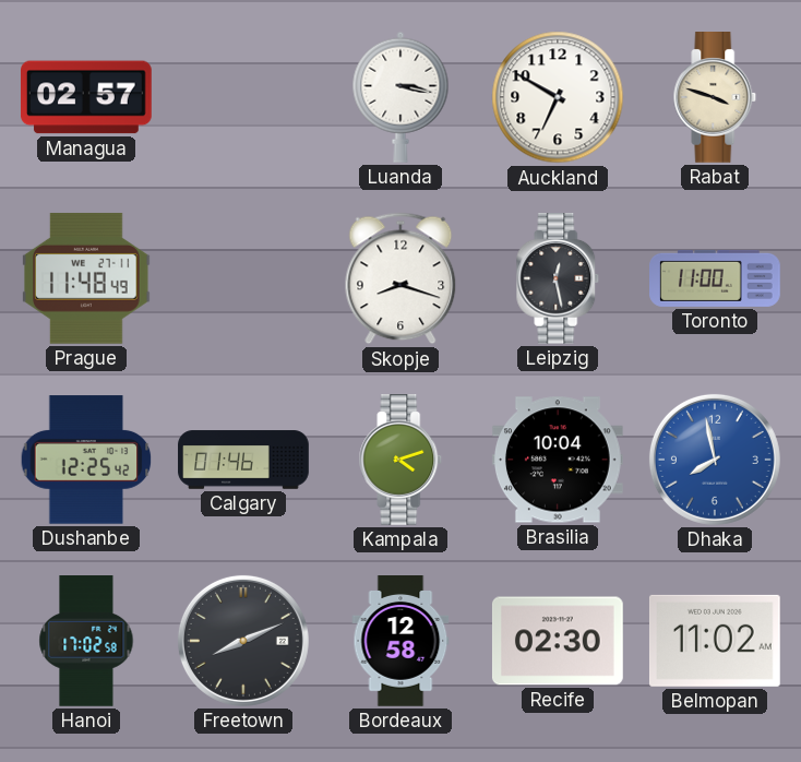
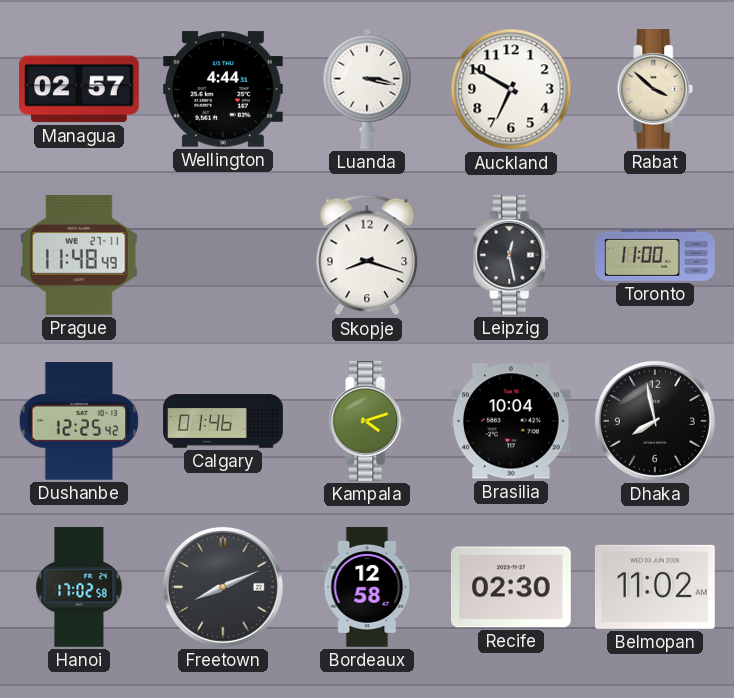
Wellington: none -> 4:44 (224, 89)
Rabat: 3:48 -> 3:52 (655, 90)
Dhaka dial: blue -> black (655, 421)
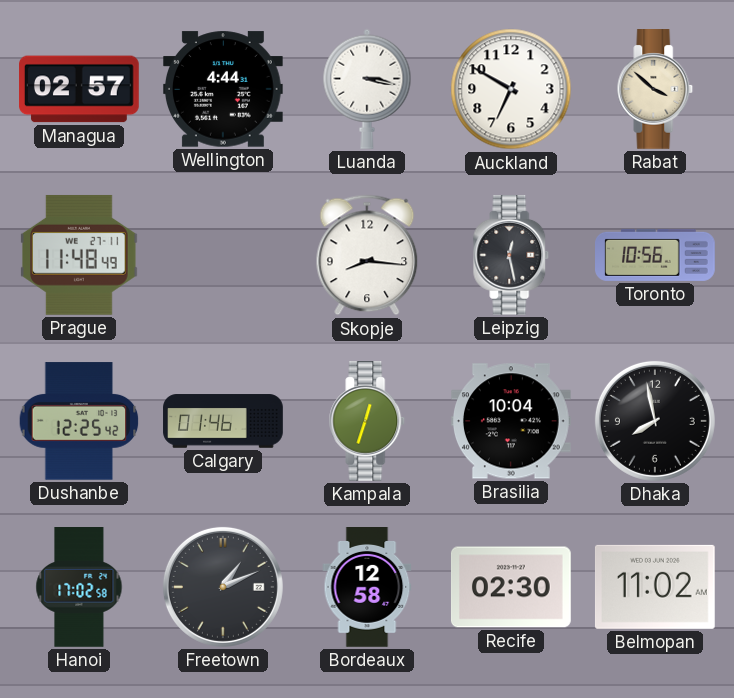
Skopje: 8:18 -> 8:16 (367, 255)
Toronto: 11:00 -> 10:56 (656, 255)
Kampala: 4:12 -> 12:33 (367, 422)
Freetown: 8:11 -> 1:11 (223, 587)
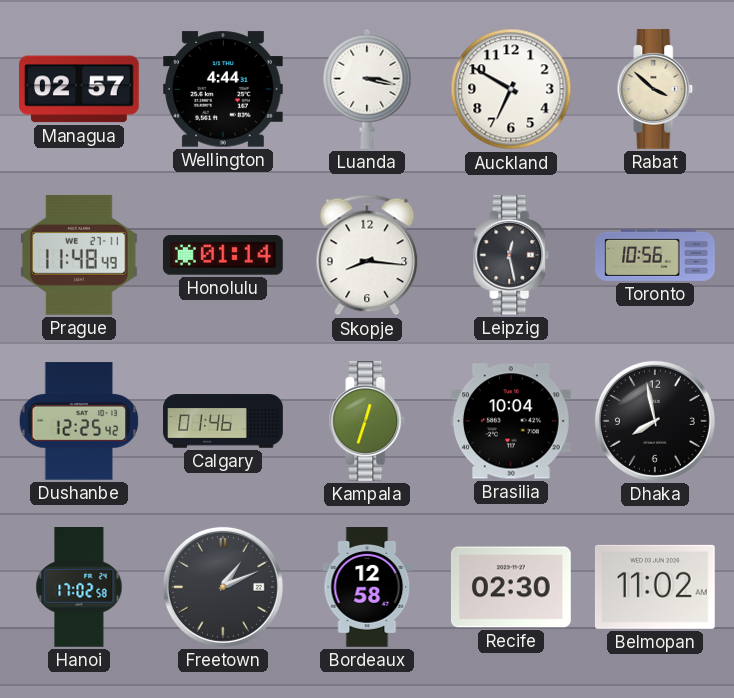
Honolulu: none -> 01:14 (223, 255)
